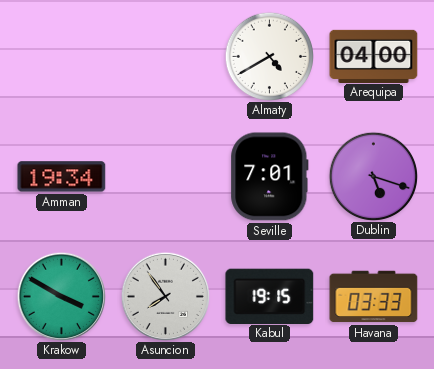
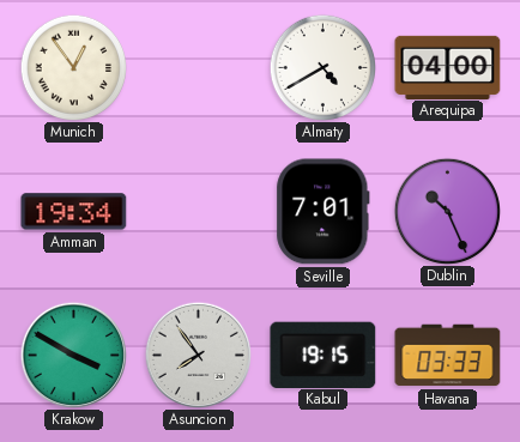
Munich: none -> 12:54 (73, 67)
Dublin: 5:18 -> 10:26 (447, 211)
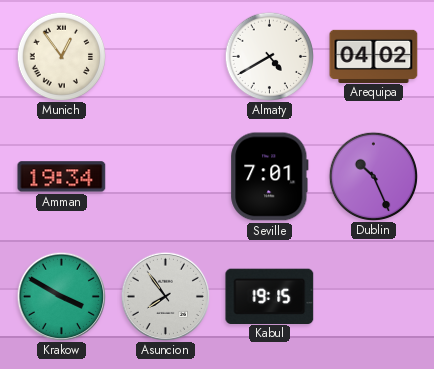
Arequipa: 04:00 -> 04:02 (374, 56)
Havana: 03:33 -> none (448, 356)
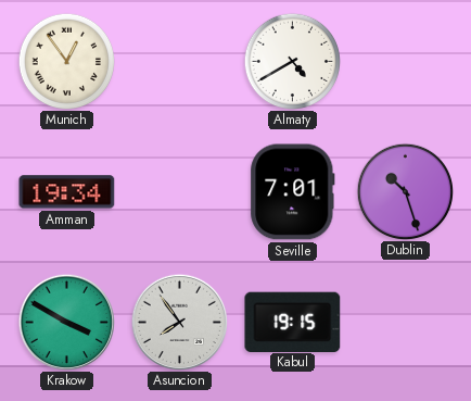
Arequipa: 04:02 -> none (374, 56)
Dublin: 10:26 -> 10:27 (405, 191)
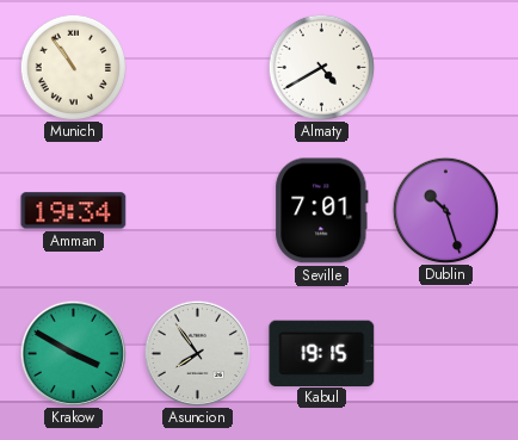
Munich: 12:54 -> 10:54 (73, 67)
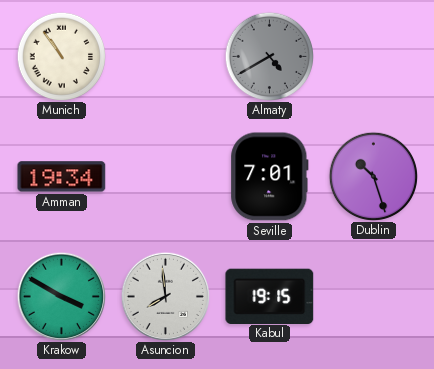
Almaty dial: white -> grey (269, 56)
Asuncion: 7:54 -> 7:59 (165, 296)
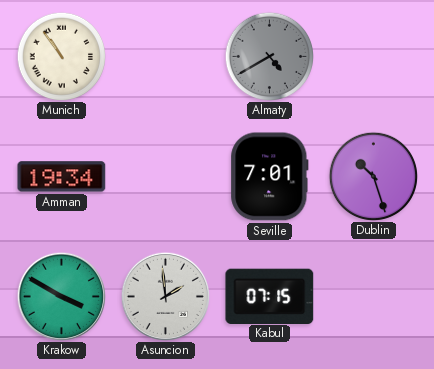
Asuncion: 7:59 -> 1:59 (165, 296)
Kabul: 19:15 -> 07:15 (270, 296)
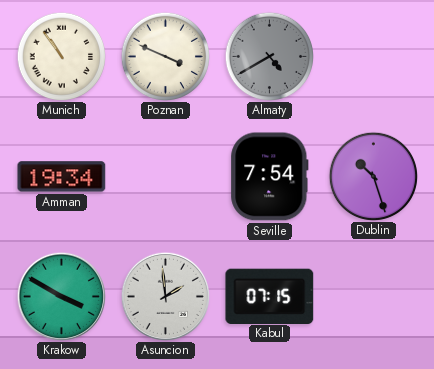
Poznan: none -> 3:49 (165, 56)
Seville: 7:01 -> 7:54 (270, 177)
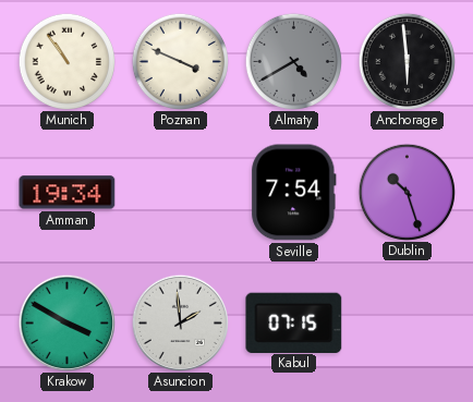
Anchorage: none -> 5:59 (407, 61)
